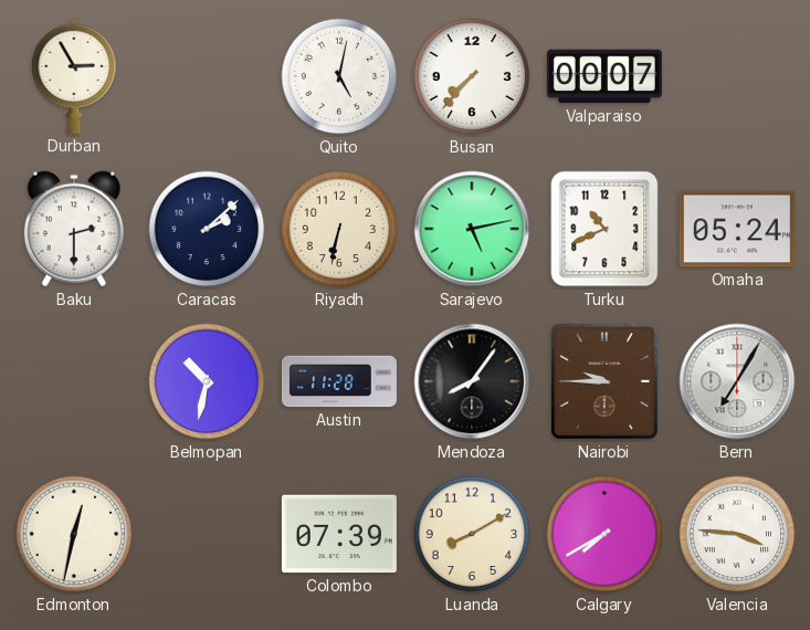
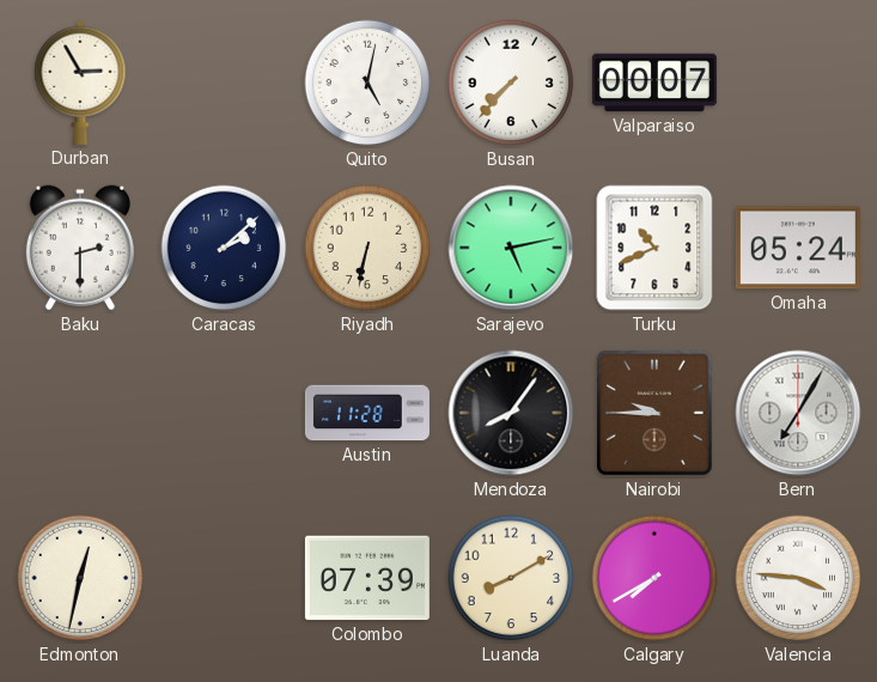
Belmopan: 10:32 -> none (207, 381)
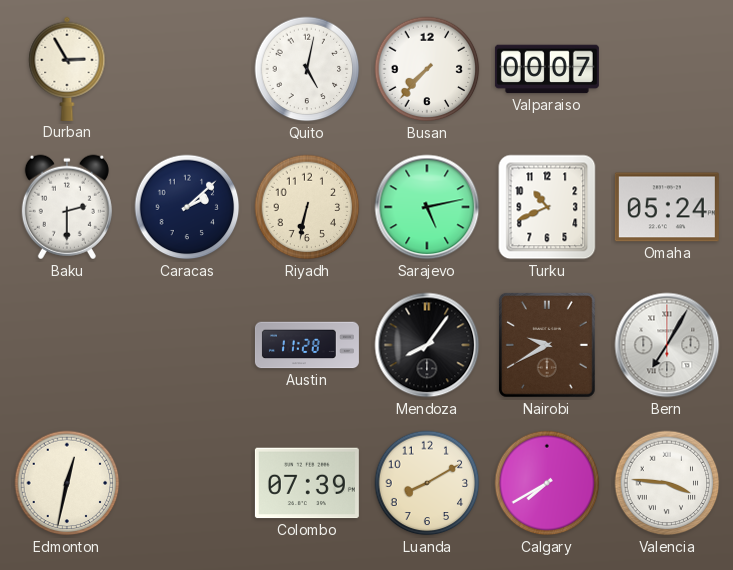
Nairobi: 9:45 -> 9:40 (547, 345)
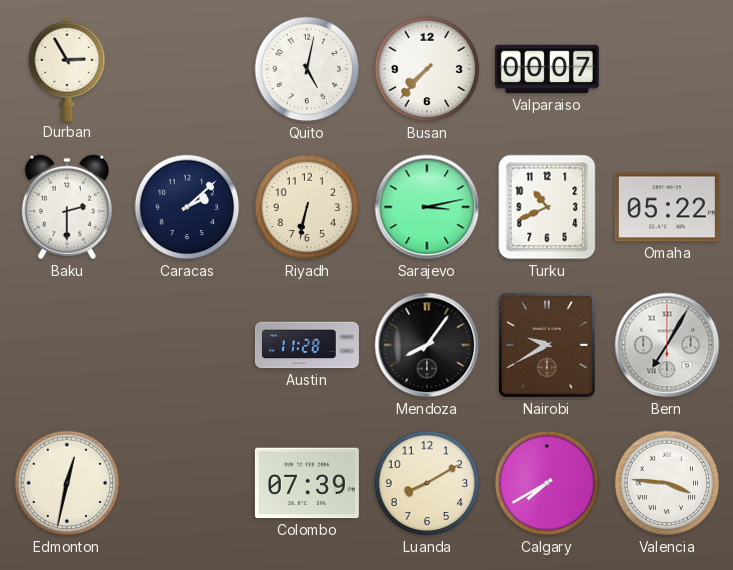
Sarajevo: 5:13 -> 3:13 (427, 207)
Omaha: 05:24 -> 05:22 (667, 207)
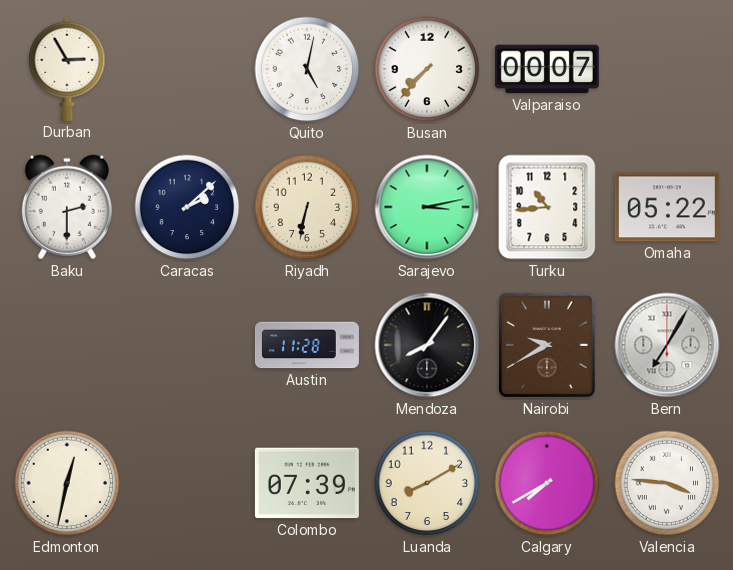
Turku: 10:41 -> 10:44 (547, 207)
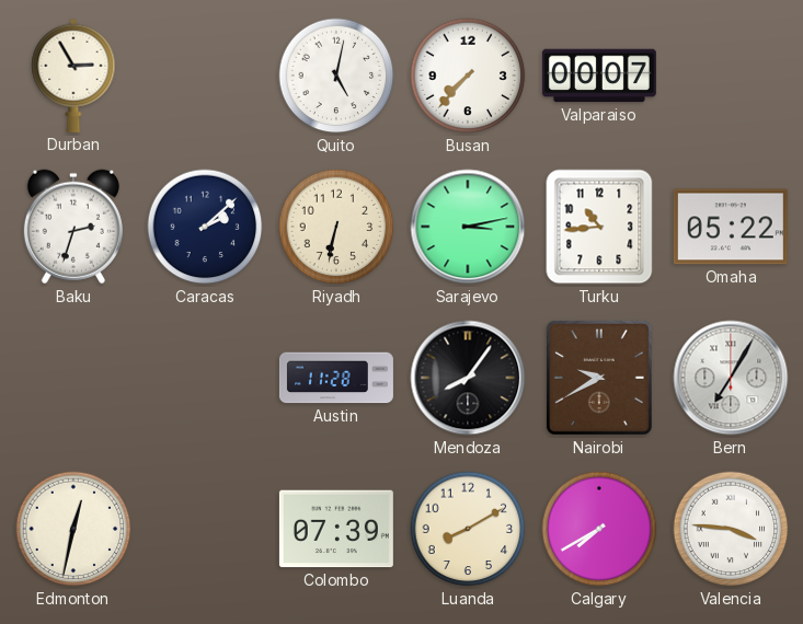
Baku: 2:30 -> 2:33 (73, 227)
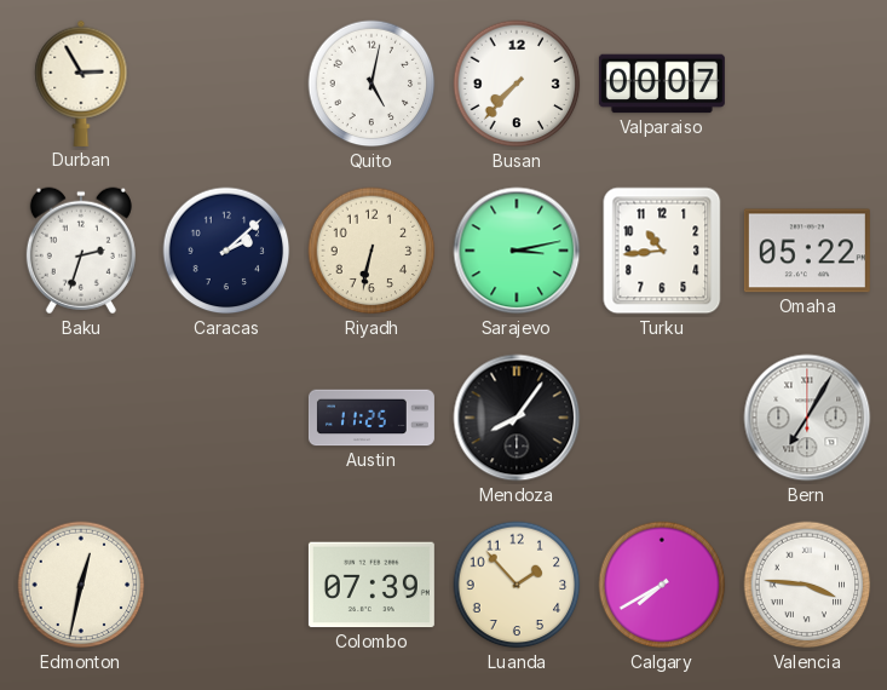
Austin: 11:28 -> 11:25 (371, 418)
Nairobi: 9:40 -> none (599, 378)
Luanda: 8:10 -> 1:53 (517, 585)
